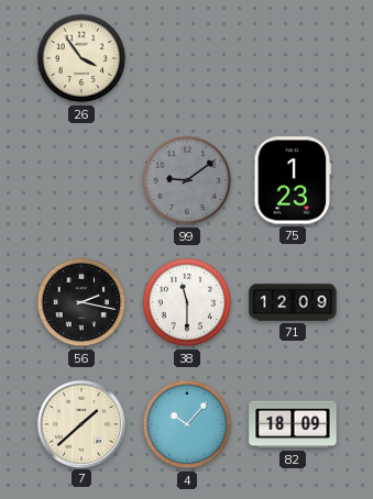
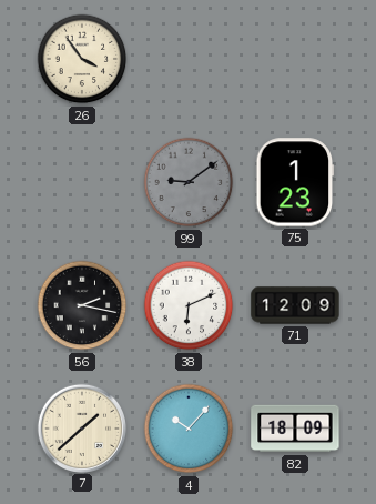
38: 11:30 -> 6:11 (189, 305)
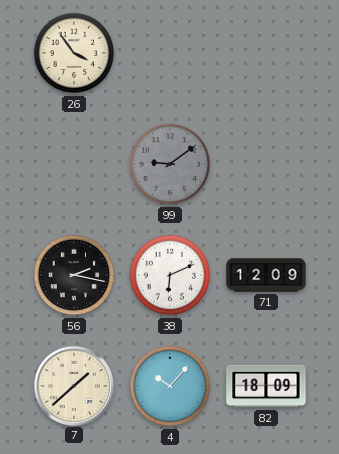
75: 1:23 -> none (295, 182)
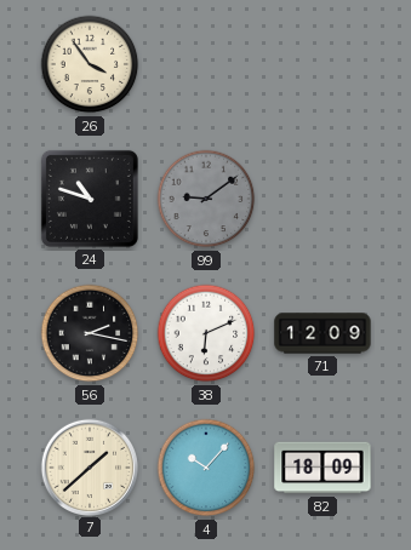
24: none -> 10:48 (90, 199)
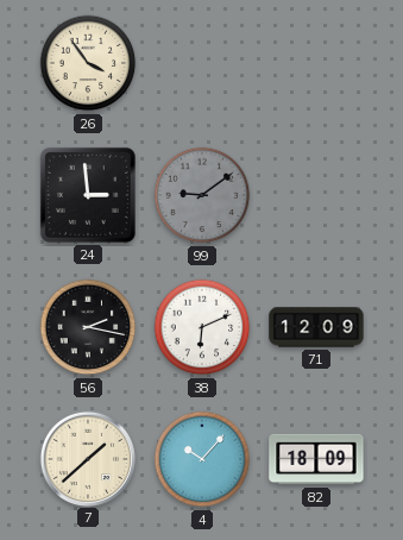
24: 10:48 -> 2:59 (88, 195)
